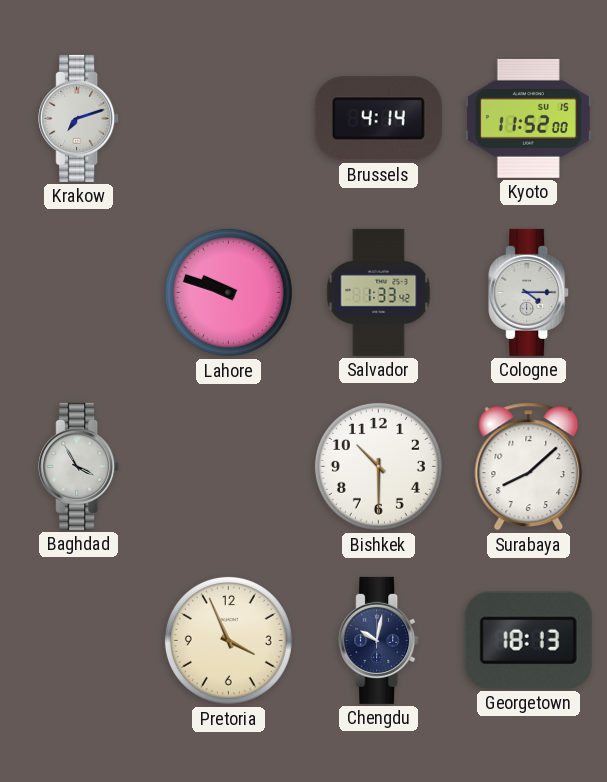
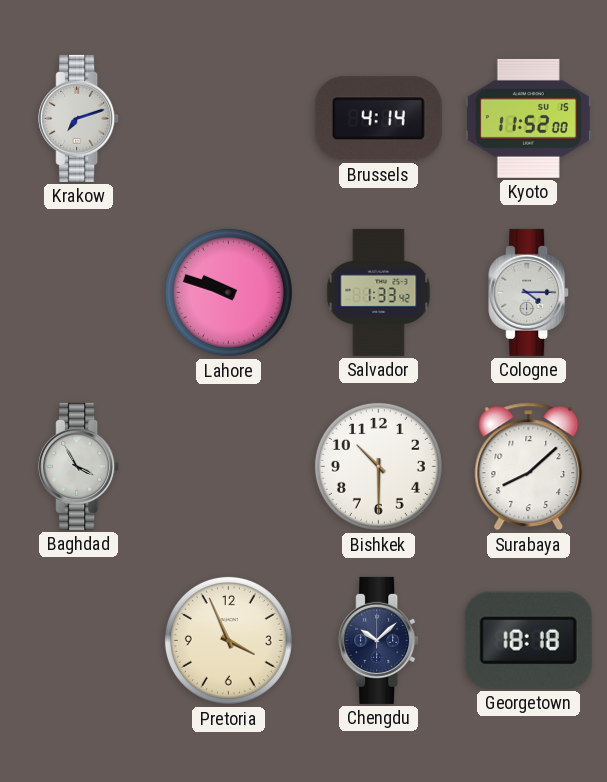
Chengdu: 10:02 -> 10:08 (379, 640)
Georgetown: 18:13 -> 18:18 (528, 640)
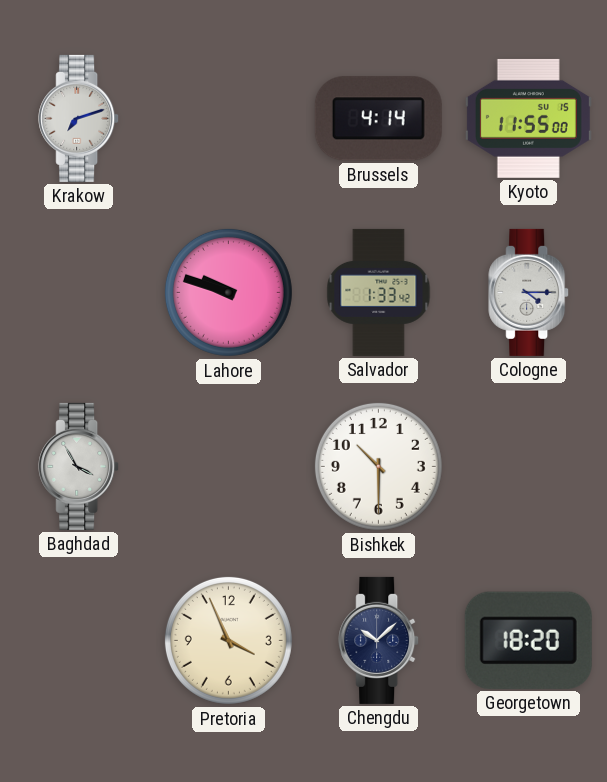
Kyoto: 11:52 -> 11:55 (528, 118)
Surabaya: 8:08 -> none (529, 467)
Georgetown: 18:18 -> 18:20 (528, 640)
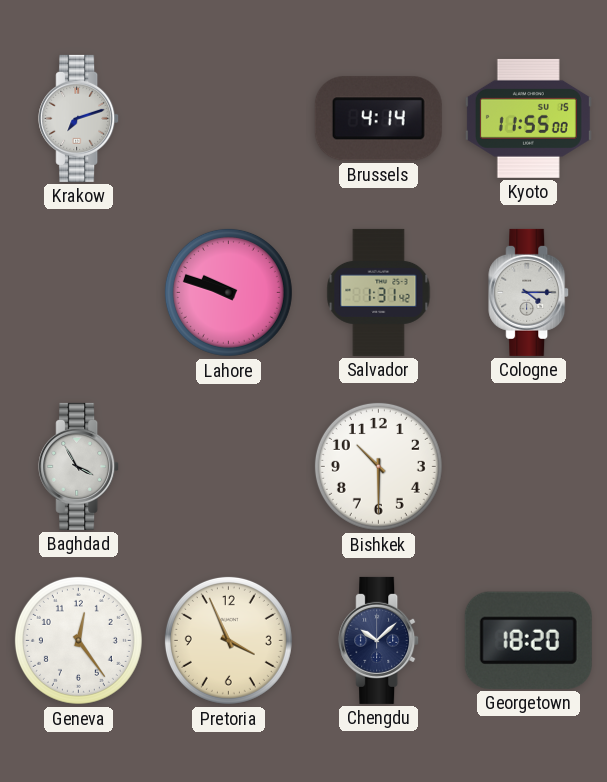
Salvador: 1:33 -> 1:31 (379, 292)
Geneva: none -> 12:24 (78, 640)
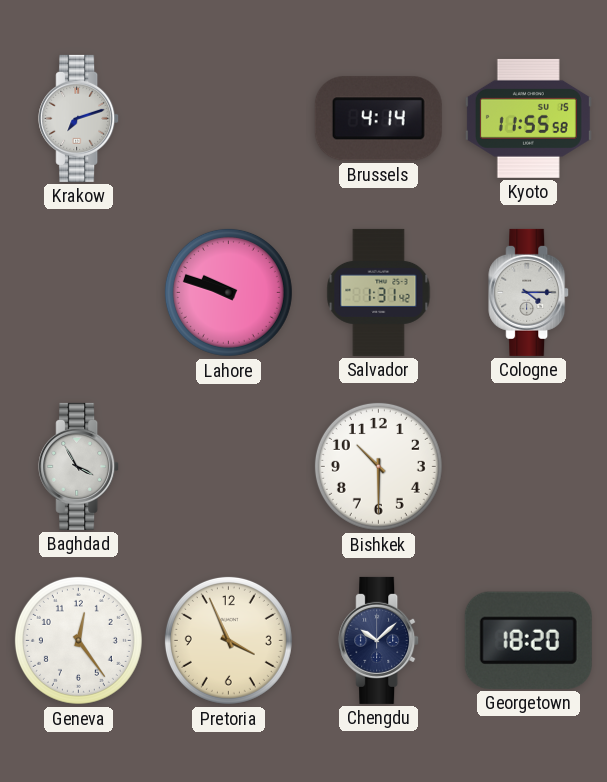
Kyoto: 11:55:00 -> 11:55:58 (528, 118)
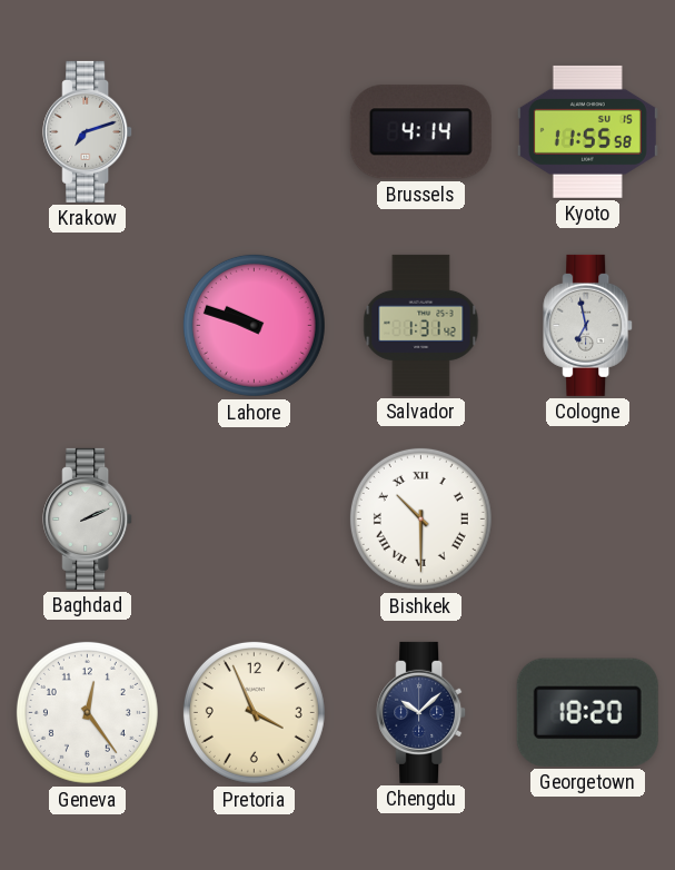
Cologne: 4:15 -> 6:58 (588, 325)
Baghdad: 3:55 -> 2:11 (88, 518)
Bishkek numerals: Arabic -> Roman (420, 518)
